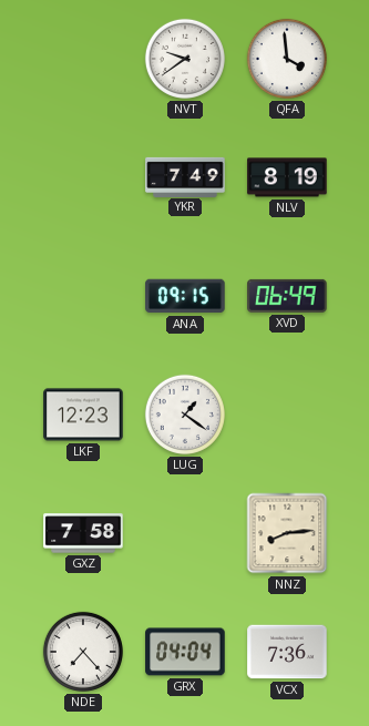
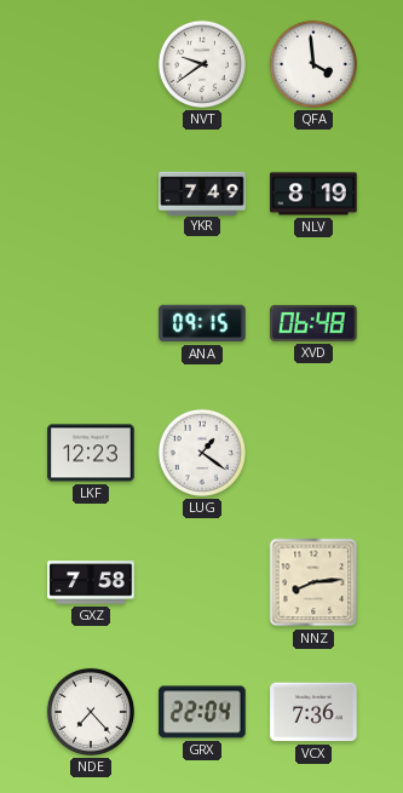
XVD: 06:49 -> 06:48 (313, 323)
GRX: 04:04 -> 22:04 (202, 712)
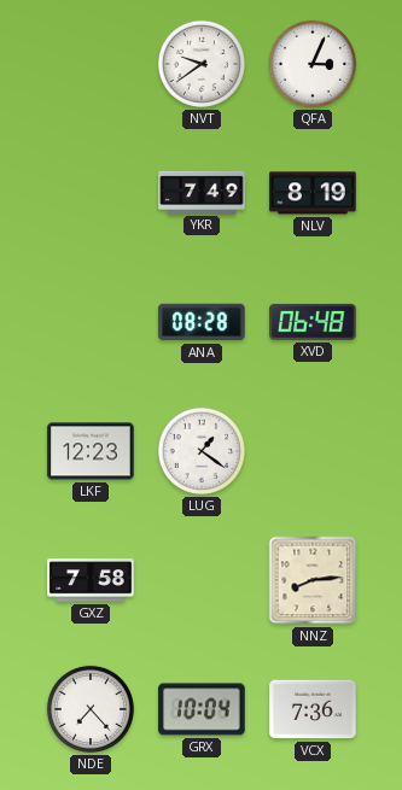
QFA: 3:59 -> 3:04 (313, 64)
ANA: 09:15 -> 08:28 (202, 322)
GRX: 22:04 -> 10:04 (202, 709)
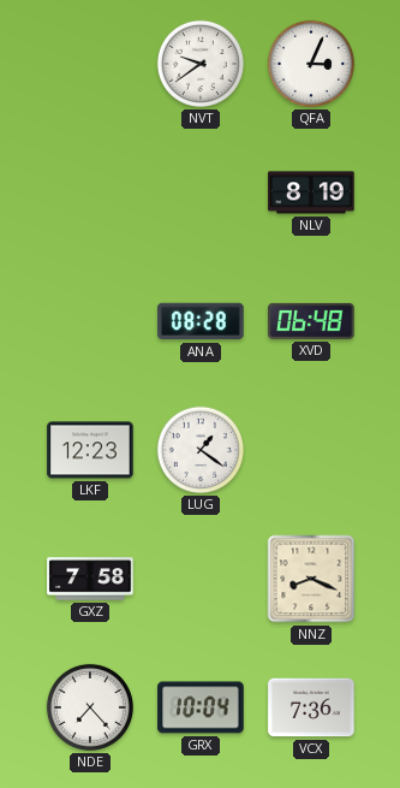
YKR: 7:49 -> none (202, 192)
NNZ: 8:14 -> 8:19 (311, 579)
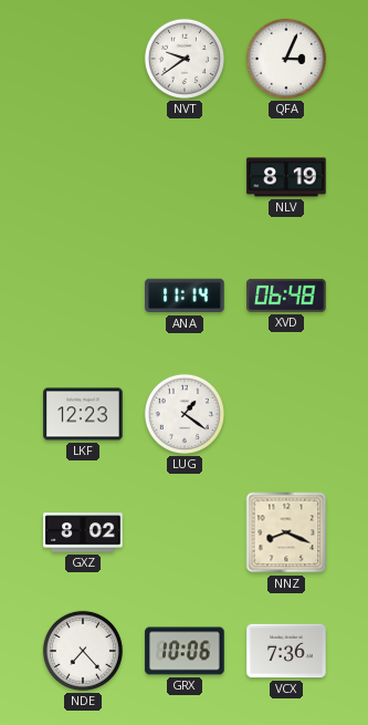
ANA: 08:28 -> 11:14 (185, 296)
GXZ: 7:58 -> 8:02 (83, 532)
GRX: 10:04 -> 10:06 (185, 651)
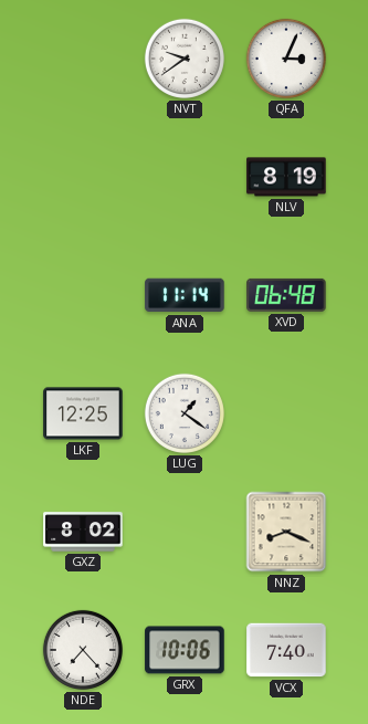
LKF: 12:23 -> 12:25 (83, 413)
VCX: 7:36 -> 7:40 (286, 650)
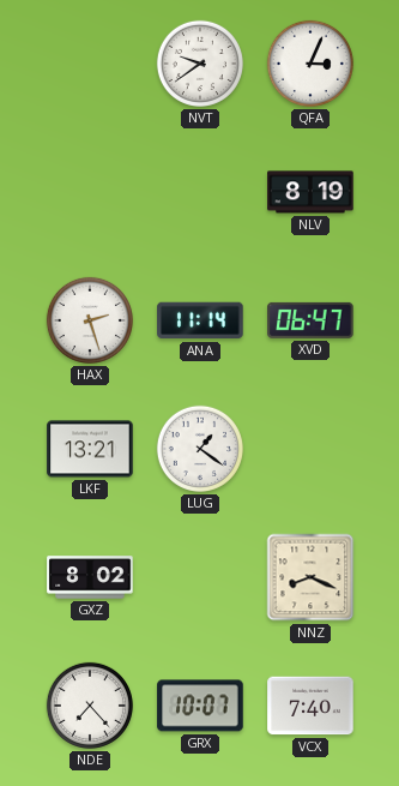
HAX: none -> 2:27 (90, 320)
XVD: 06:48 -> 06:47 (310, 320)
LKF: 12:25 -> 13:21 (90, 449)
GRX: 10:06 -> 10:07 (200, 706)
